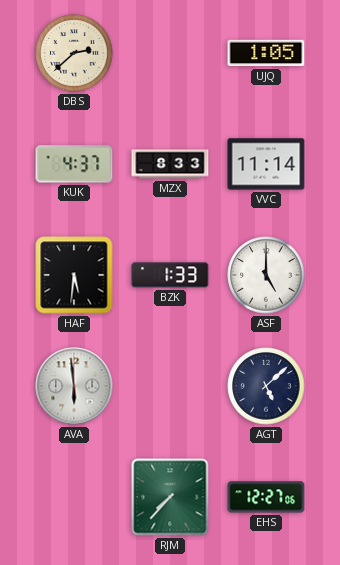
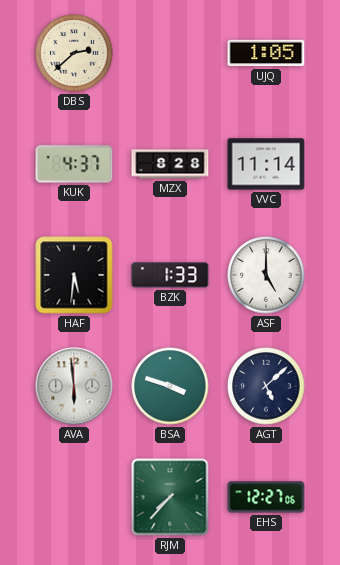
MZX: 8:33 -> 8:28 (170, 164)
BSA: none -> 3:48 (170, 386)
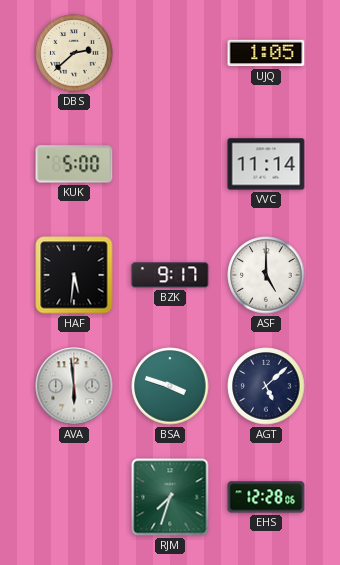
KUK: 4:37 -> 5:00 (74, 164)
MZX: 8:28 -> none (170, 164)
BZK: 1:33 -> 9:17 (170, 275)
RJM: 7:37 -> 7:33 (170, 497)
EHS: 12:27 -> 12:28 (266, 497)
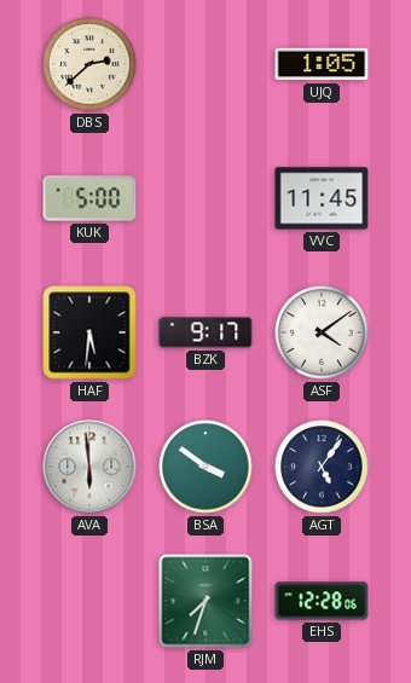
VVC: 11:14 -> 11:45 (322, 198)
ASF: 5:00 -> 4:09 (322, 332)
BSA: 3:48 -> 3:51 (205, 467)
AGT: 5:08 -> 5:06 (322, 467)
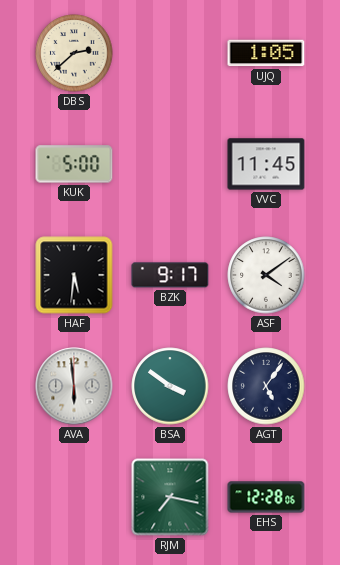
RJM: 7:33 -> 7:17 (170, 497)
